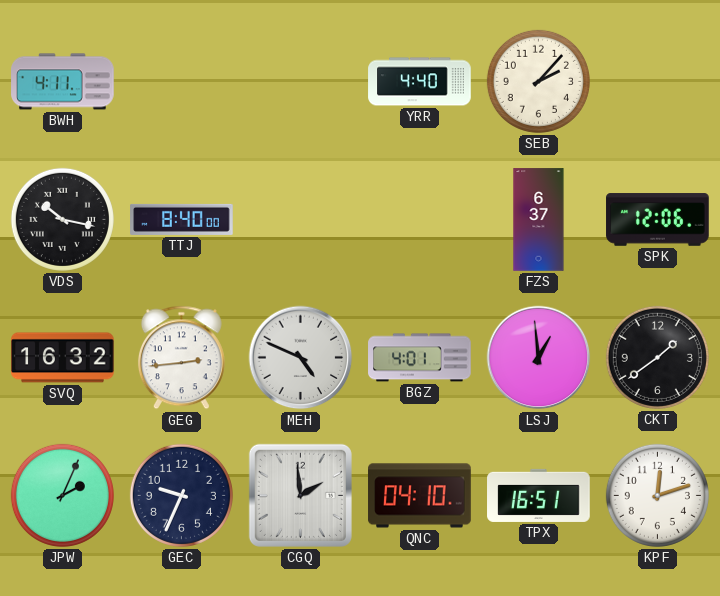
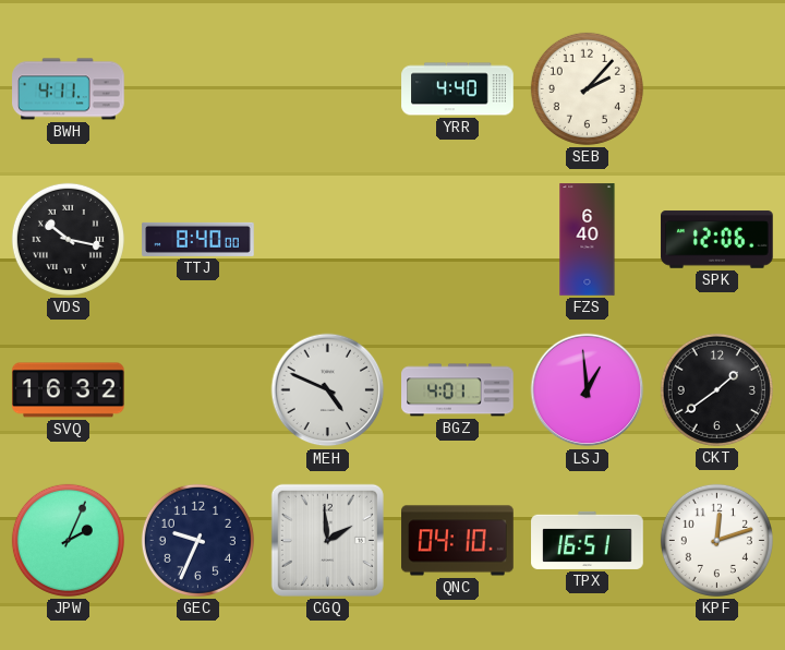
FZS: 6:37 -> 6:40 (588, 240)
GEG: 2:44 -> none (181, 358)
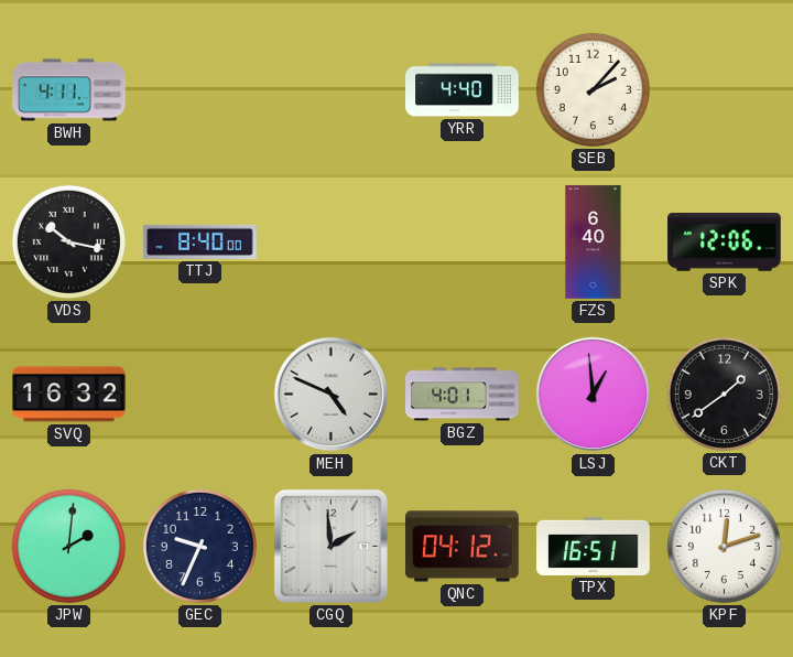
JPW: 2:04 -> 2:01 (68, 546)
QNC: 04:10 -> 04:12 (463, 547)
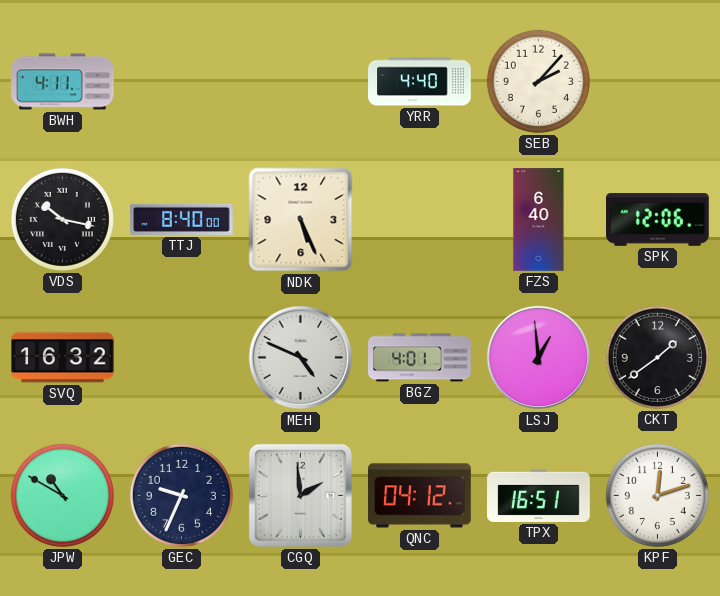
NDK: none -> 5:26 (301, 220)
JPW: 2:01 -> 10:50 (62, 495)
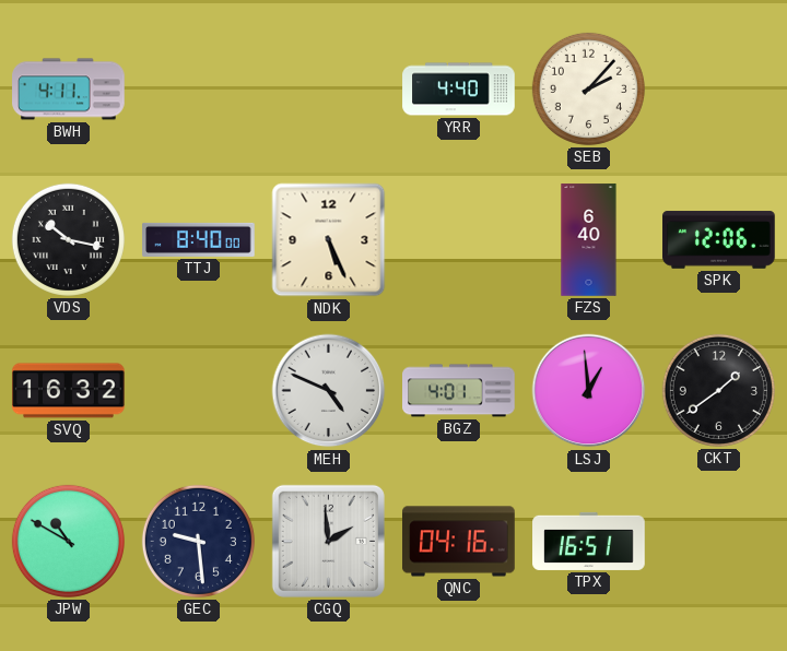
GEC: 9:34 -> 9:29 (198, 541)
QNC: 04:12 -> 04:16 (459, 542)
KPF: 12:12 -> none (657, 495)
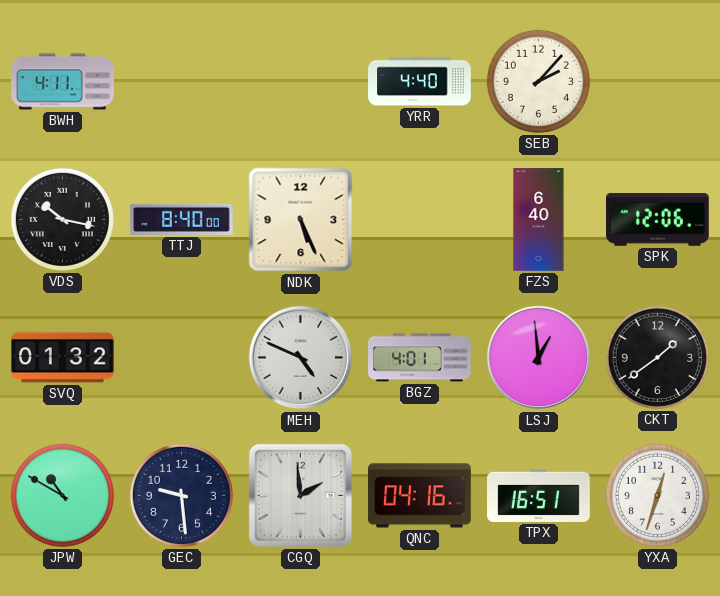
SVQ: 16:32 -> 01:32 (63, 358)
YXA: none -> 12:33 (657, 495)
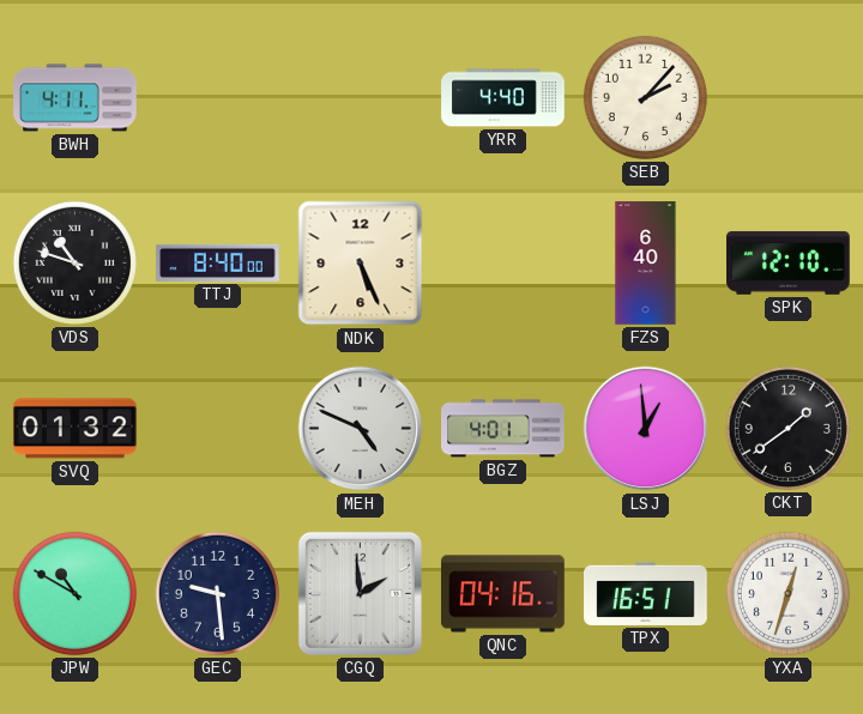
VDS: 10:17 -> 10:48 (74, 262)
SPK: 12:06 -> 12:10 (789, 264)
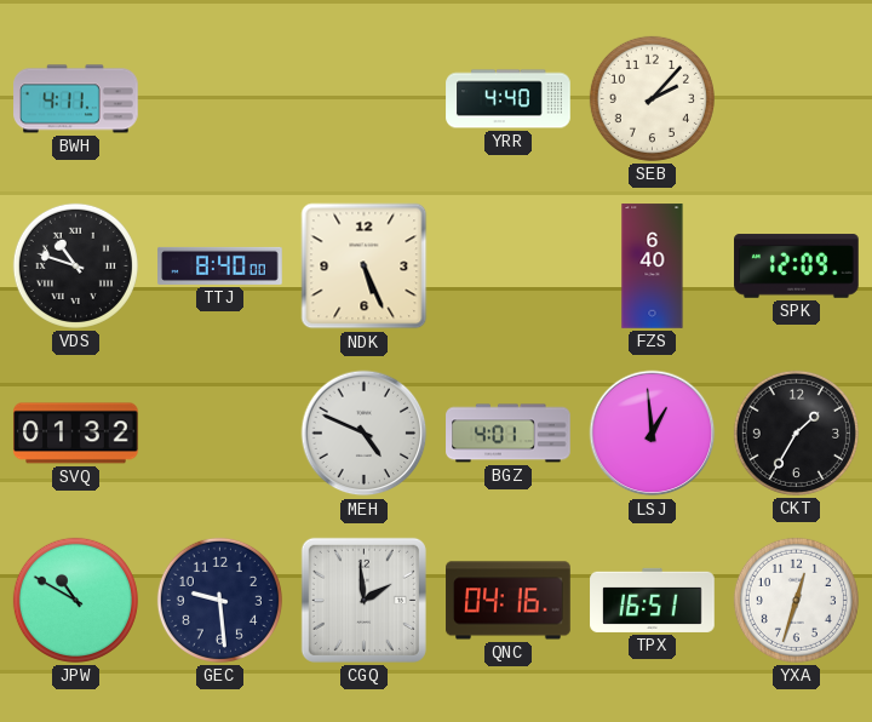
SPK: 12:10 -> 12:09 (797, 267)
CKT: 1:39 -> 1:35 (796, 432)
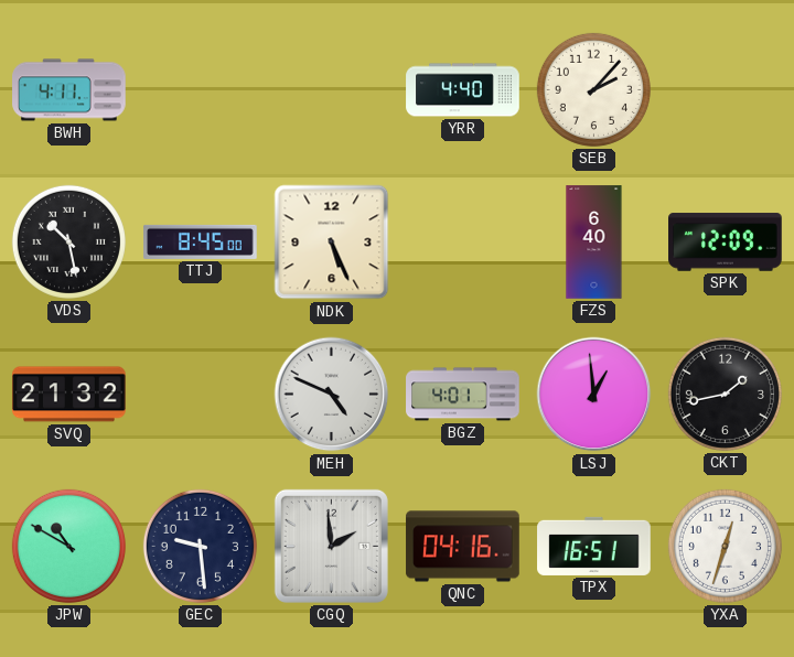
VDS: 10:48 -> 10:28 (68, 241)
TTJ: 8:40 -> 8:45 (201, 241)
SVQ: 01:32 -> 21:32 (69, 395)
CKT: 1:35 -> 1:43 (725, 394)
